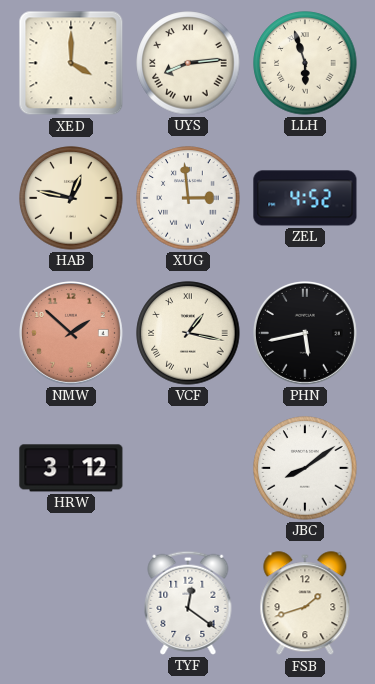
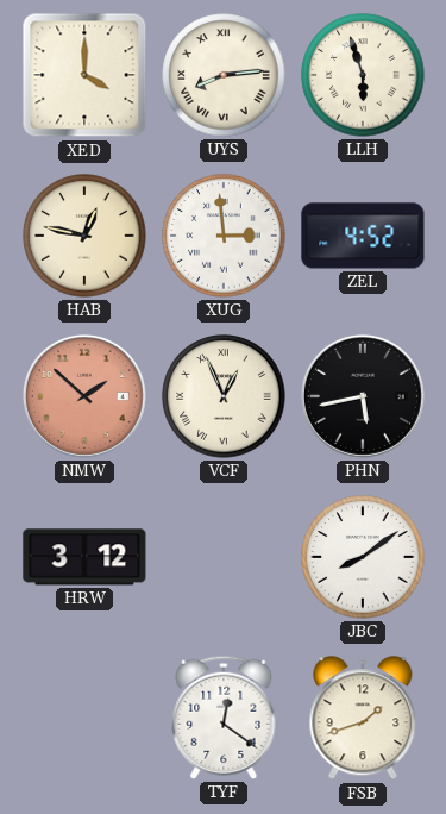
VCF: 1:17 -> 12:56 (224, 396)
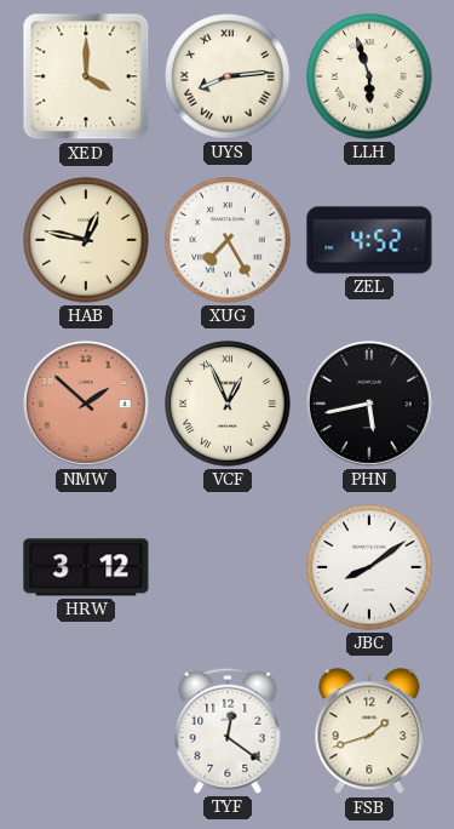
XUG: 2:59 -> 7:25 (228, 240)
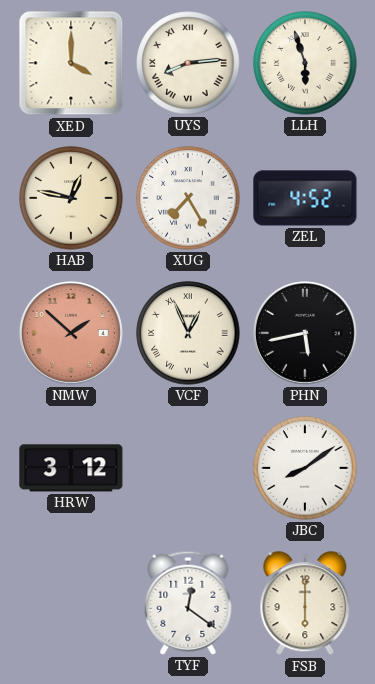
FSB: 1:42 -> 6:00 (305, 604)
